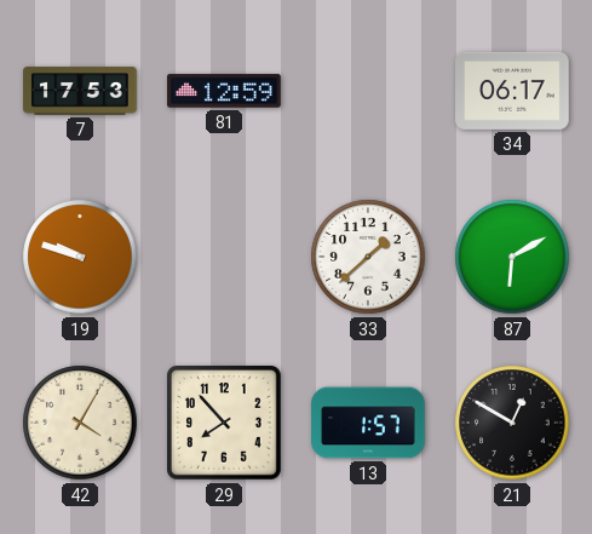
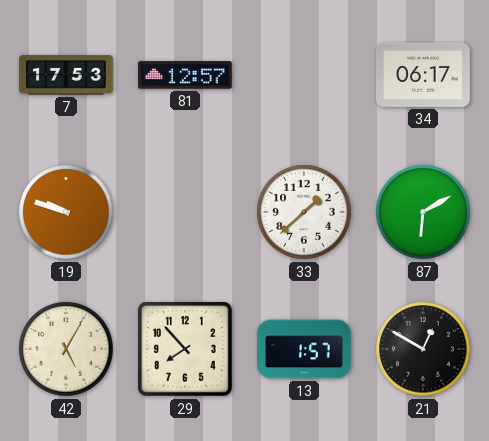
81: 12:59 -> 12:57 (185, 75)
42: 4:05 -> 5:05 (66, 349)
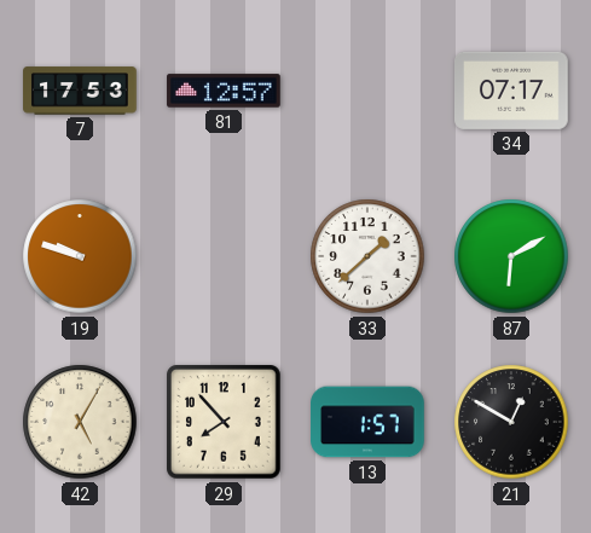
34: 06:17 -> 07:17 (511, 91)
